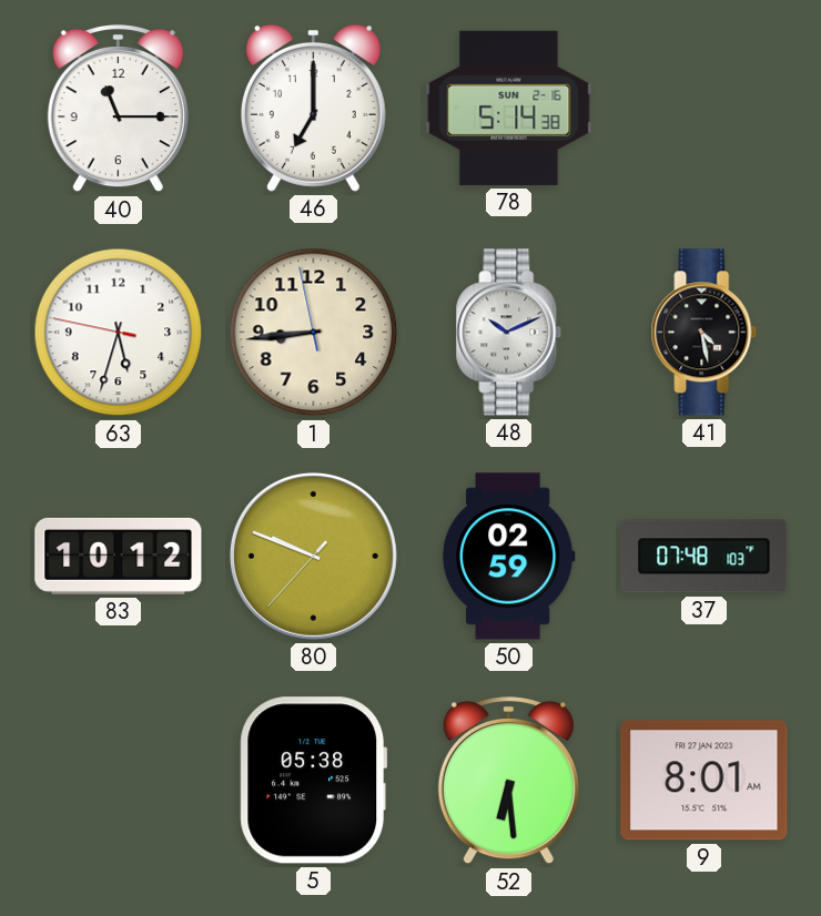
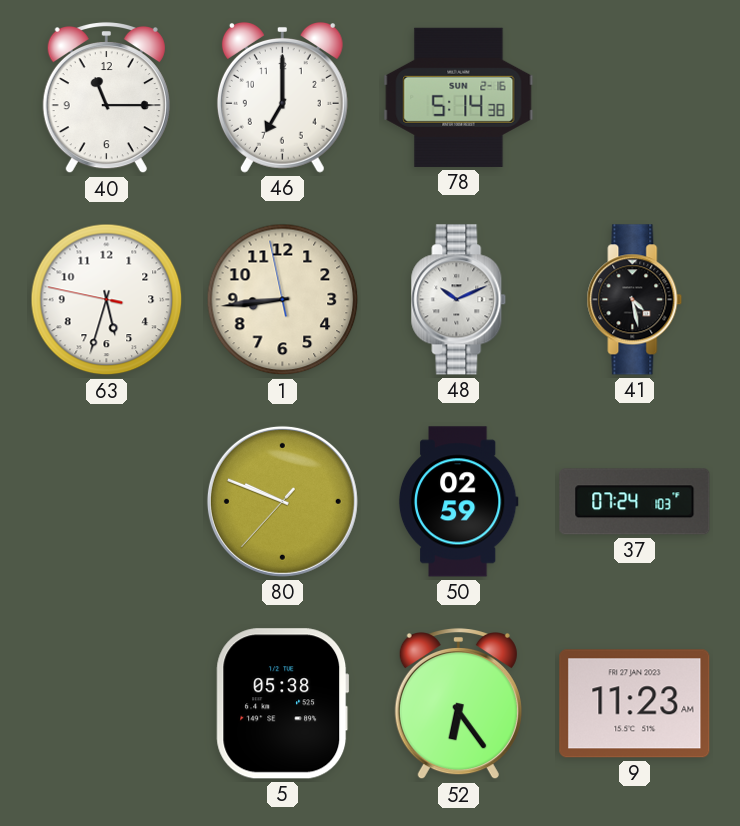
83: 10:12 -> none (119, 556)
37: 07:48 -> 07:24 (635, 502)
52: 6:29 -> 6:24 (458, 704)
9: 8:01 -> 11:23 (635, 704)
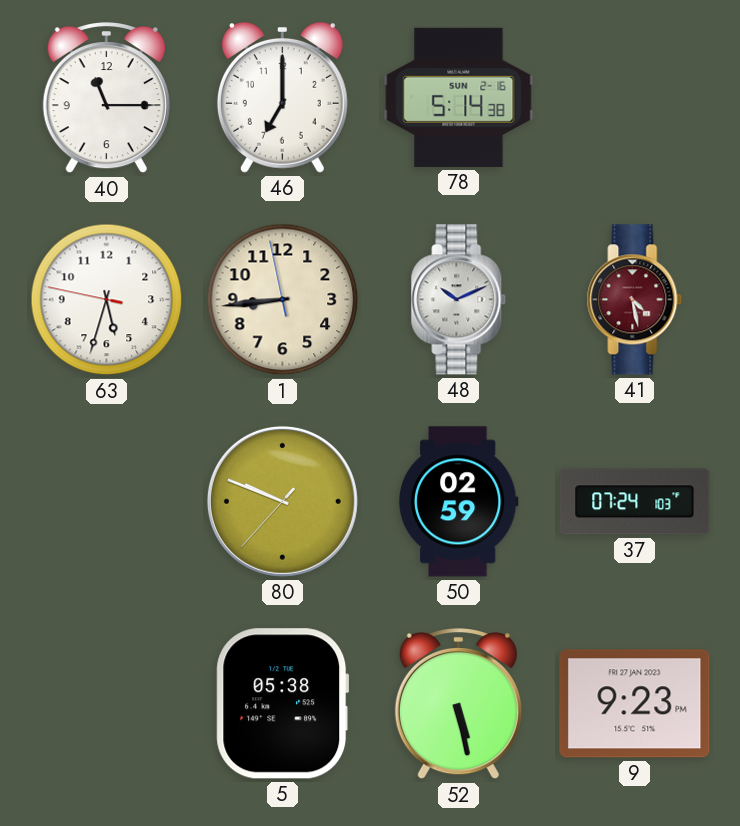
41 dial: black -> burgundy (635, 300)
52: 6:24 -> 5:28 (458, 704)
9: 11:23 -> 9:23 (635, 704)
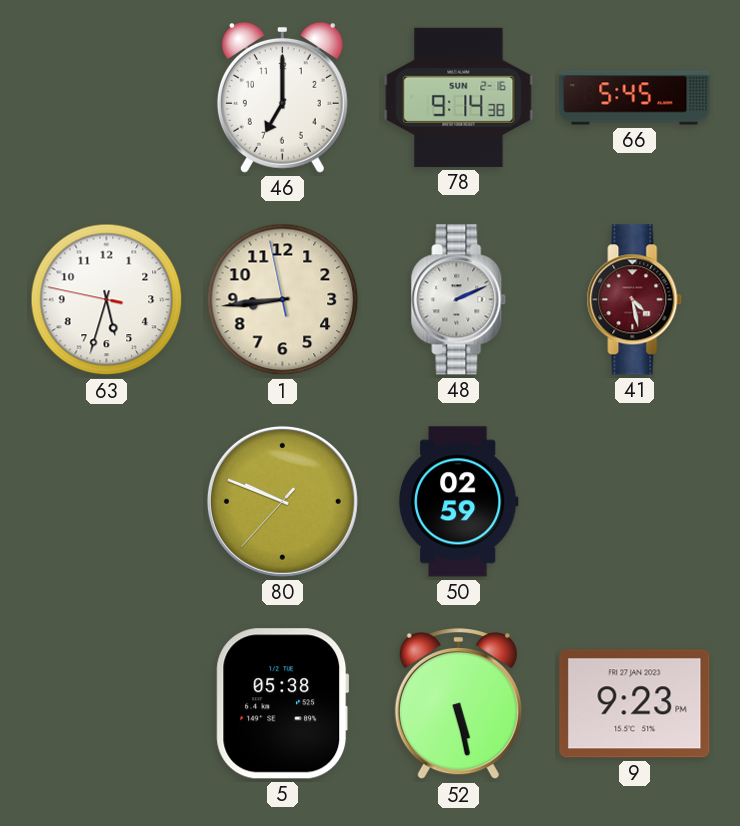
40: 11:15 -> none (106, 98)
78: 5:14 -> 9:14 (459, 97)
66: none -> 5:45 (635, 98)
48: 10:11 -> 2:11 (459, 300)
37: 07:24 -> none (635, 502)
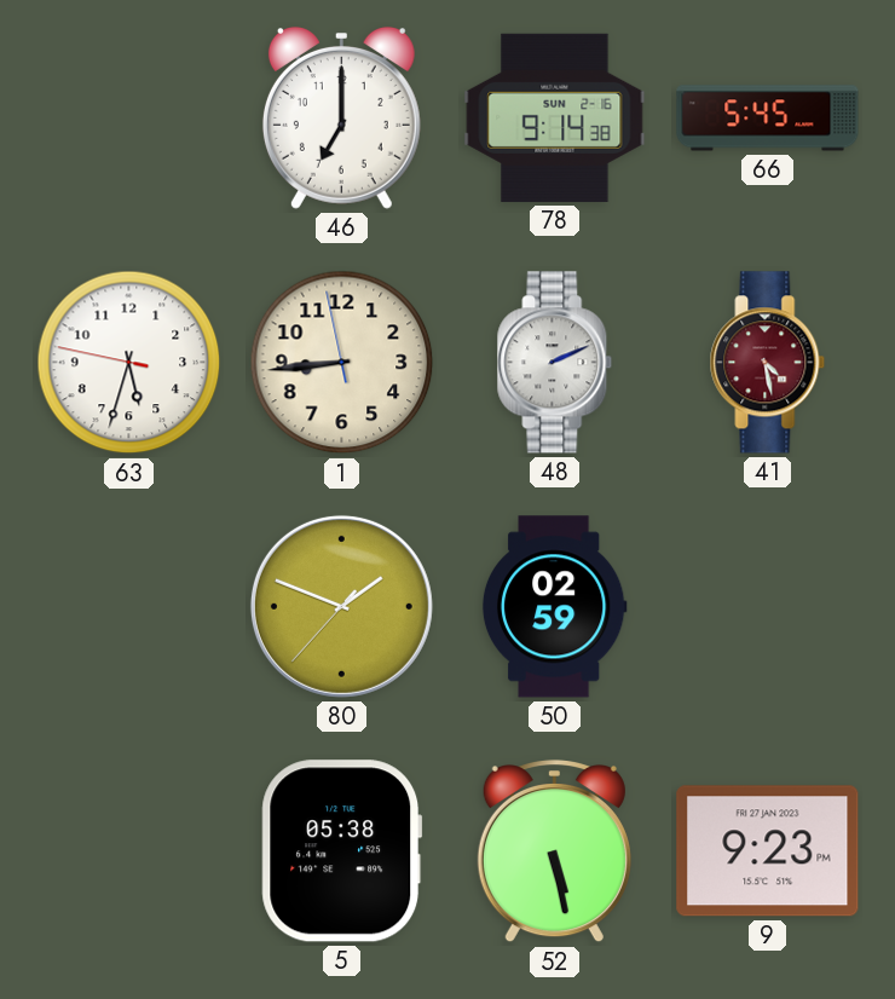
80: 9:48 -> 1:48 (341, 606)
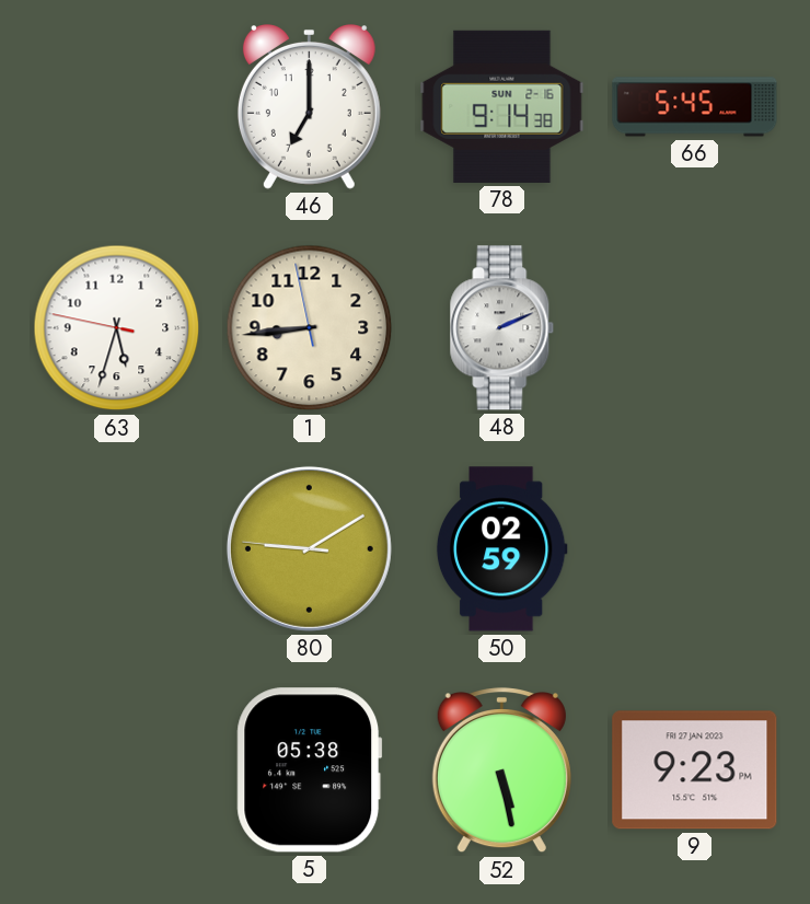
41: 4:28 -> none (768, 363)
80: 1:48 -> 9:09 (309, 548)
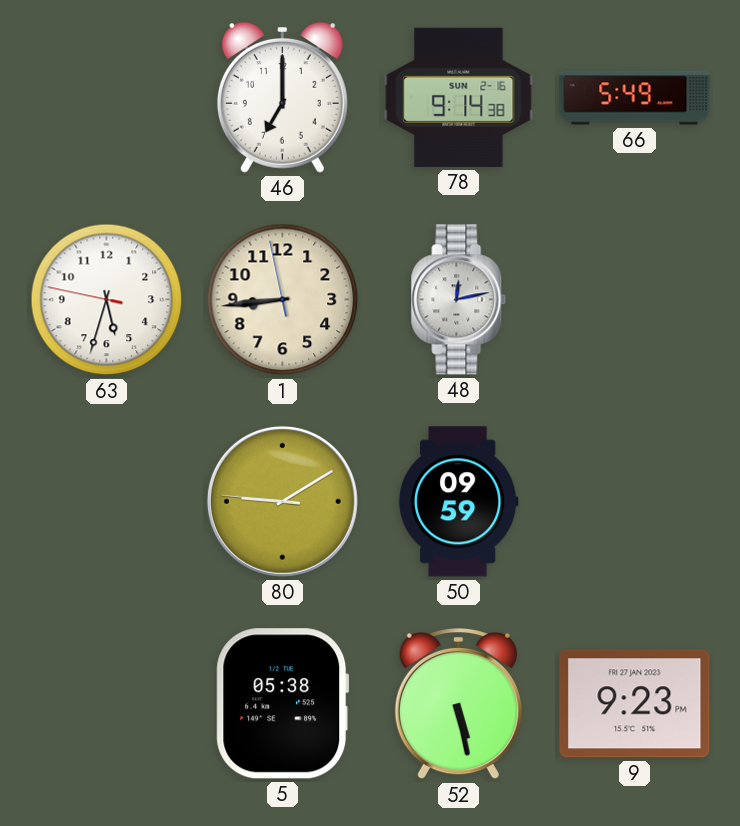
66: 5:45 -> 5:49 (635, 98)
48: 2:11 -> 12:13 (459, 300)
50: 02:59 -> 09:59 (458, 502)
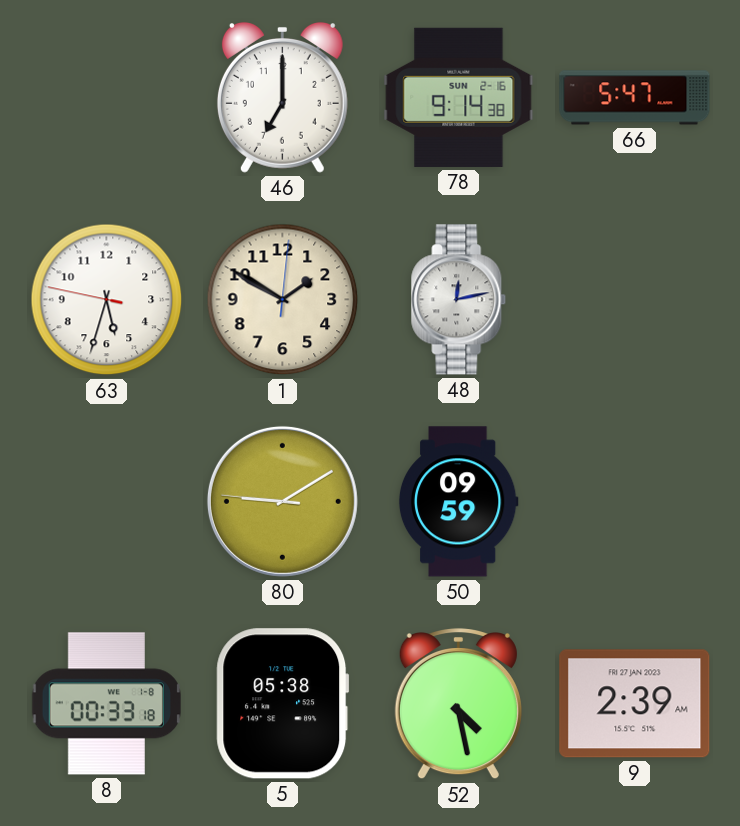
66: 5:49 -> 5:47 (635, 98)
1: 8:43 -> 1:50 (283, 300)
8: none -> 00:33 (106, 704)
52: 5:28 -> 4:28 (458, 704)
9: 9:23 -> 2:39 (635, 704)
